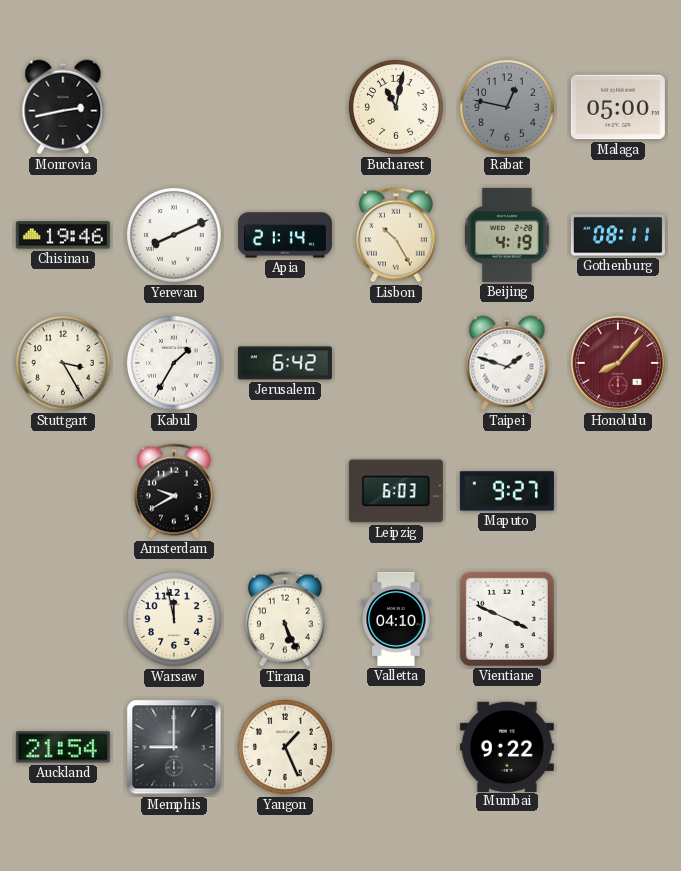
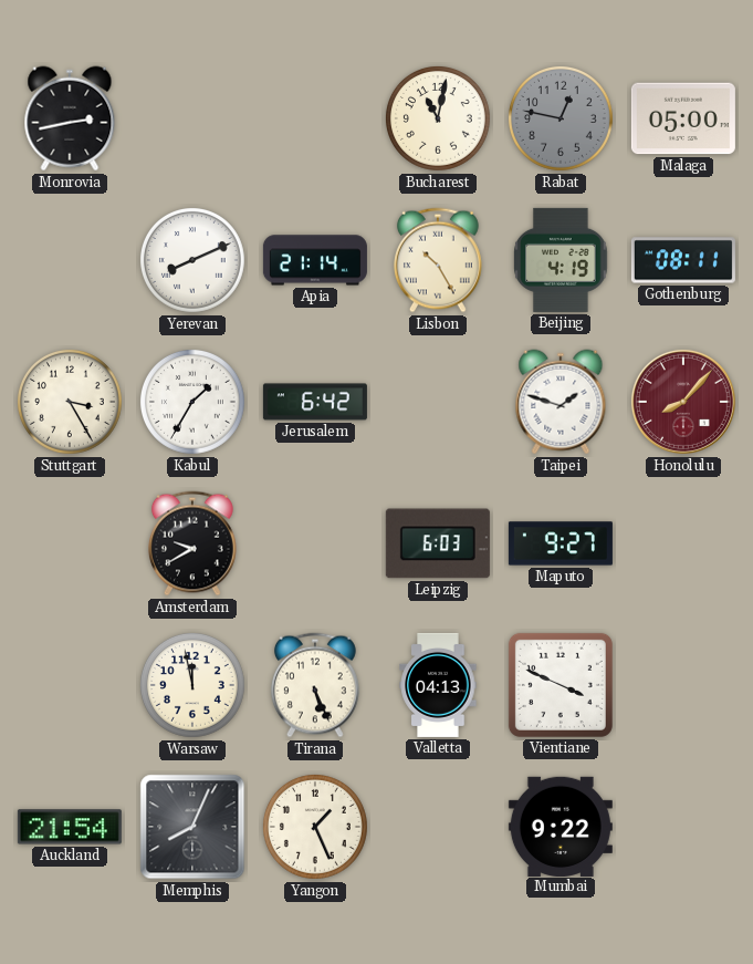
Chisinau: 19:46 -> none (63, 235)
Valletta: 04:10 -> 04:13 (438, 685)
Memphis: 9:00 -> 8:04 (192, 827)
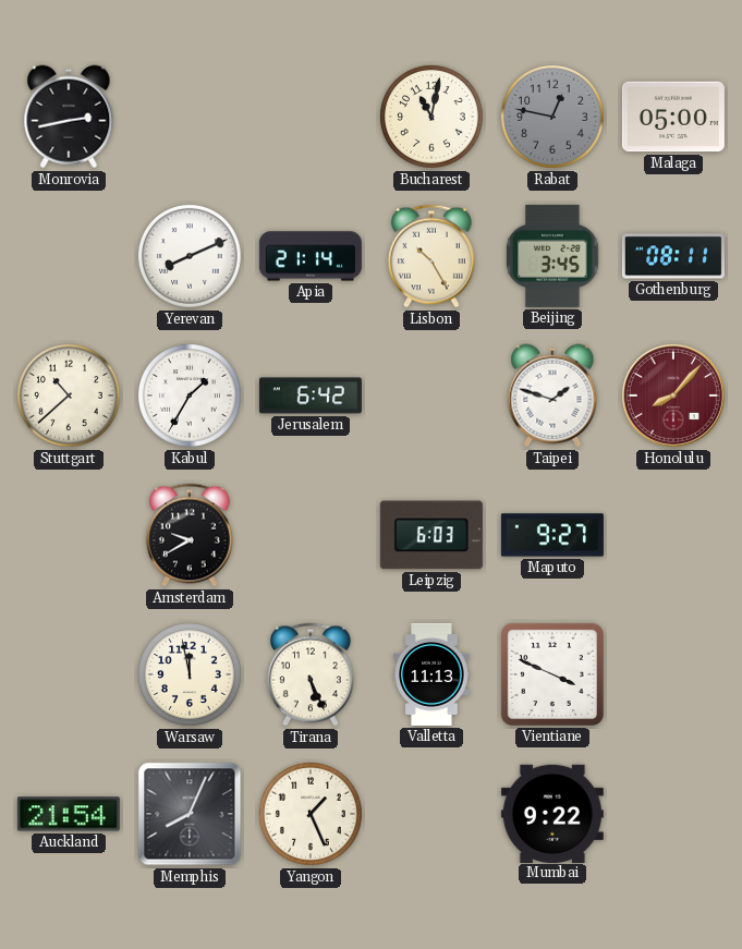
Beijing: 4:19 -> 3:45 (552, 256)
Stuttgart: 3:25 -> 10:38 (69, 396)
Valletta: 04:13 -> 11:13 (431, 674)
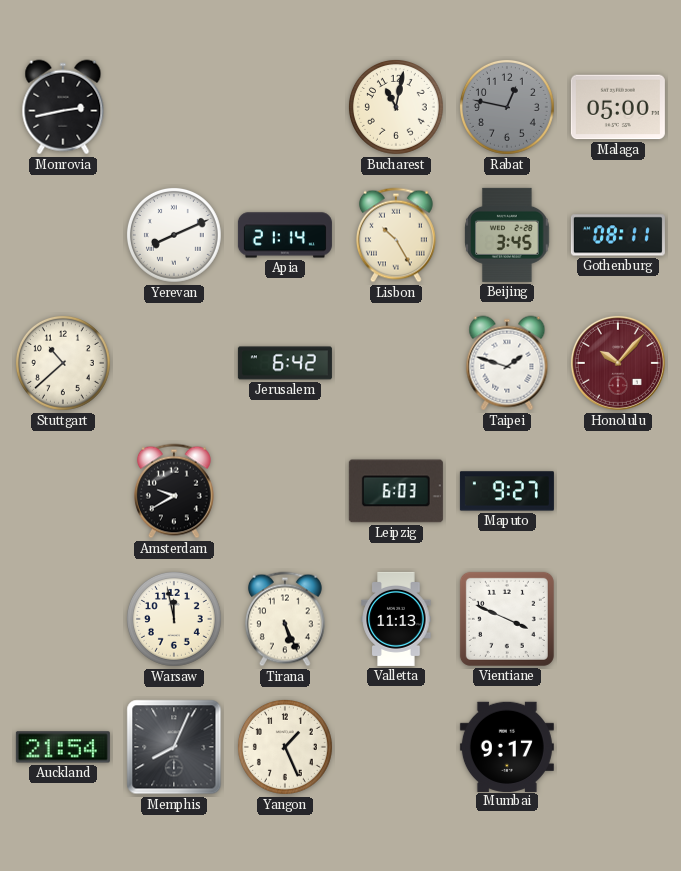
Kabul: 1:35 -> none (190, 396)
Honolulu: 8:07 -> 10:07 (618, 363)
Mumbai: 9:22 -> 9:17 (507, 746)
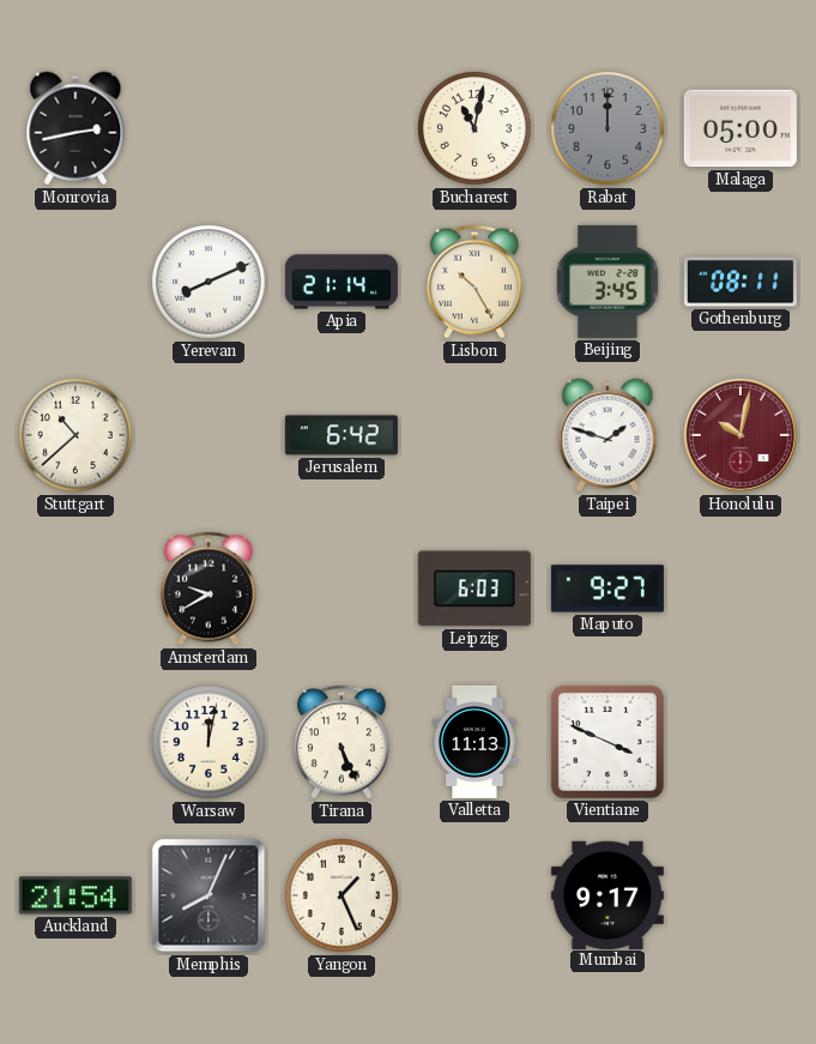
Rabat: 12:47 -> 12:00 (608, 128)
Honolulu: 10:07 -> 10:02 (741, 435)
Warsaw: 11:58 -> 12:02 (208, 742)
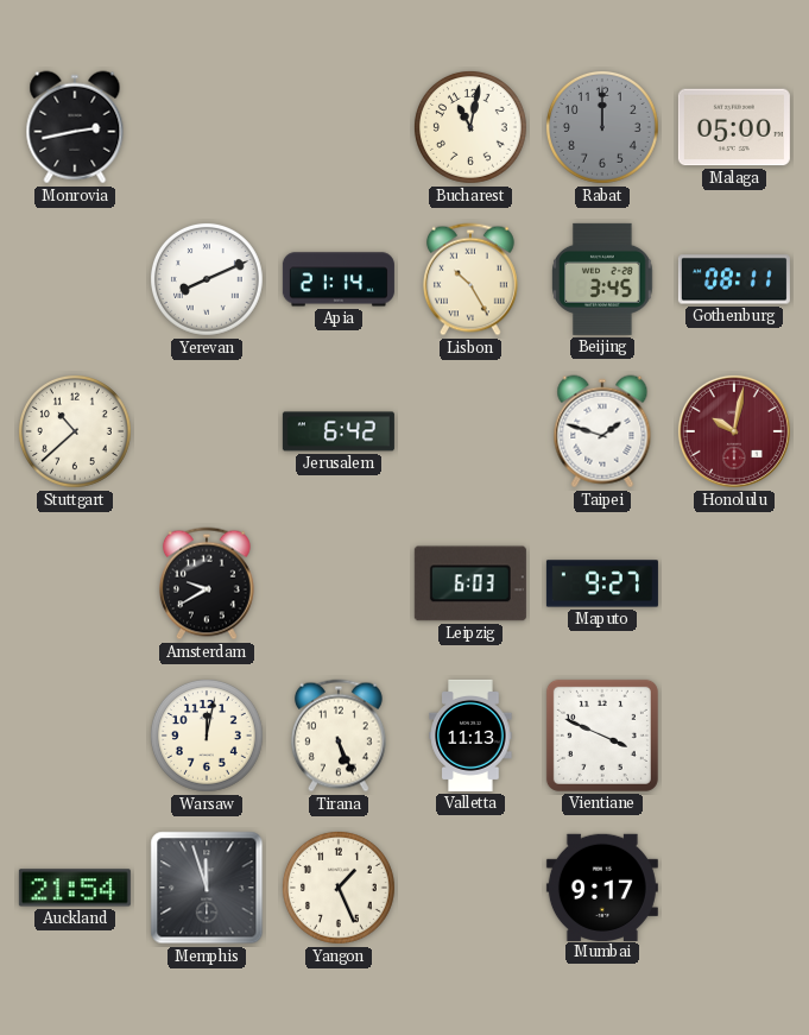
Memphis: 8:04 -> 11:57 (207, 888)
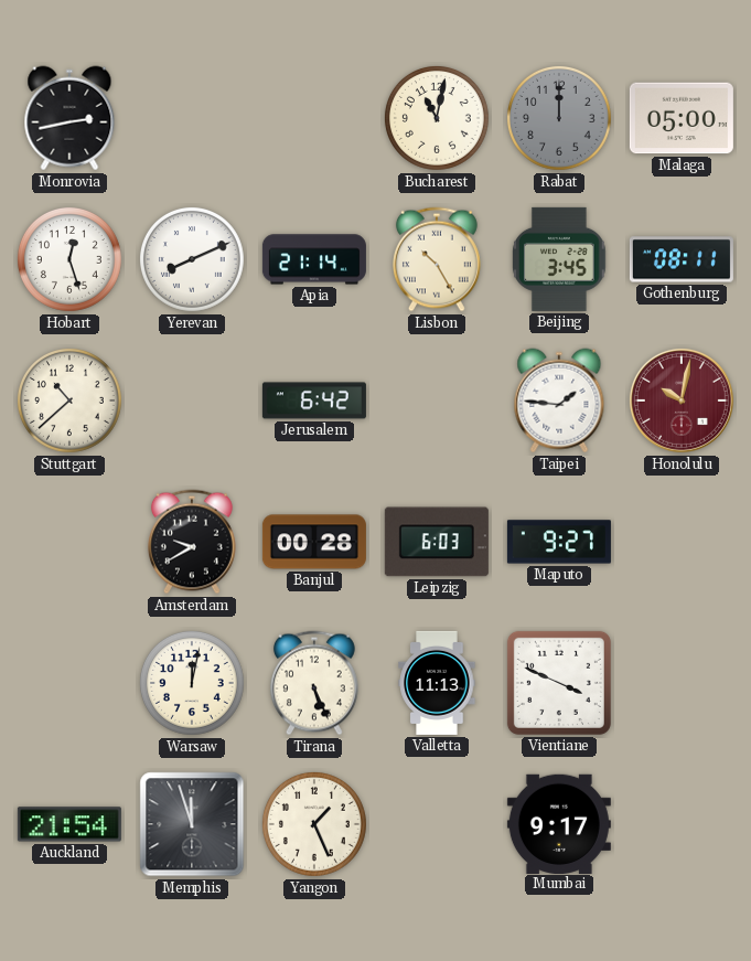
Hobart: none -> 12:27 (69, 259)
Taipei: 1:48 -> 1:46 (559, 401)
Banjul: none -> 00:28 (314, 542)
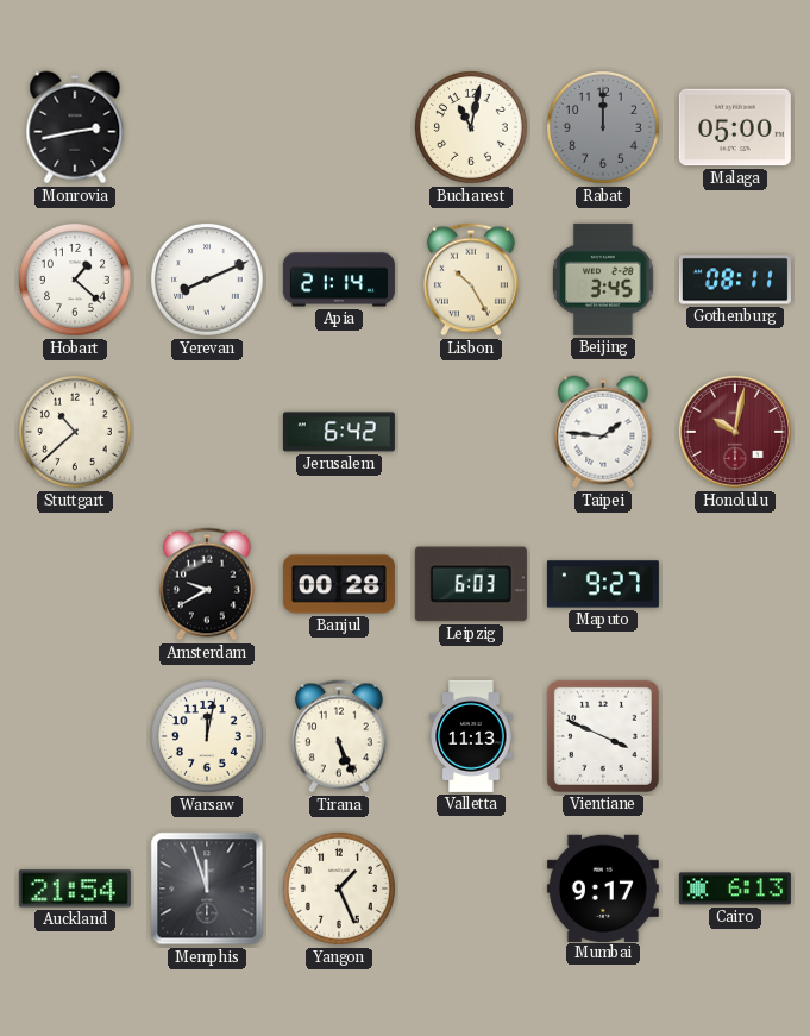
Hobart: 12:27 -> 1:22 (75, 280)
Cairo: none -> 6:13 (735, 889)
